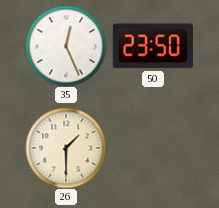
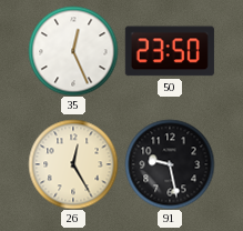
26: 1:30 -> 12:25 (73, 164)
91: none -> 9:28 (170, 164)
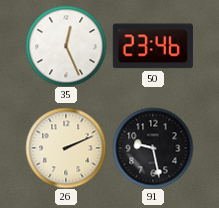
50: 23:50 -> 23:46 (153, 46)
26: 12:25 -> 2:11 (66, 148)
